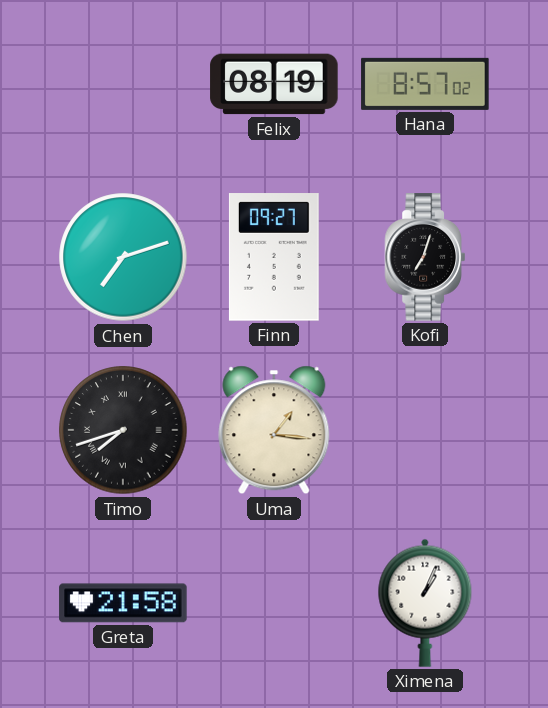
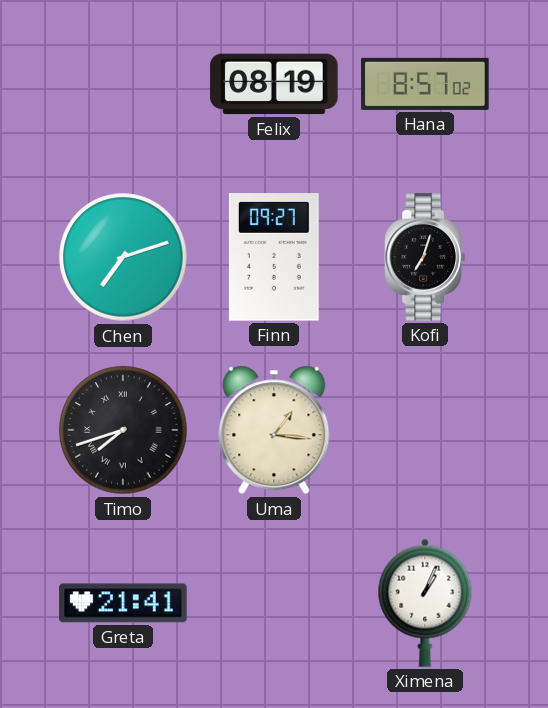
Greta: 21:58 -> 21:41 (123, 603)
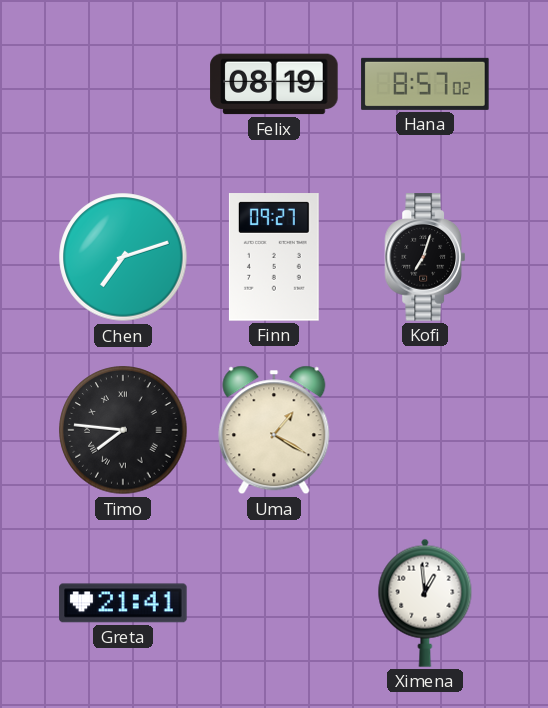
Timo: 7:42 -> 7:46 (123, 430)
Uma: 1:16 -> 1:20 (274, 430)
Ximena: 1:04 -> 12:59 (425, 603)
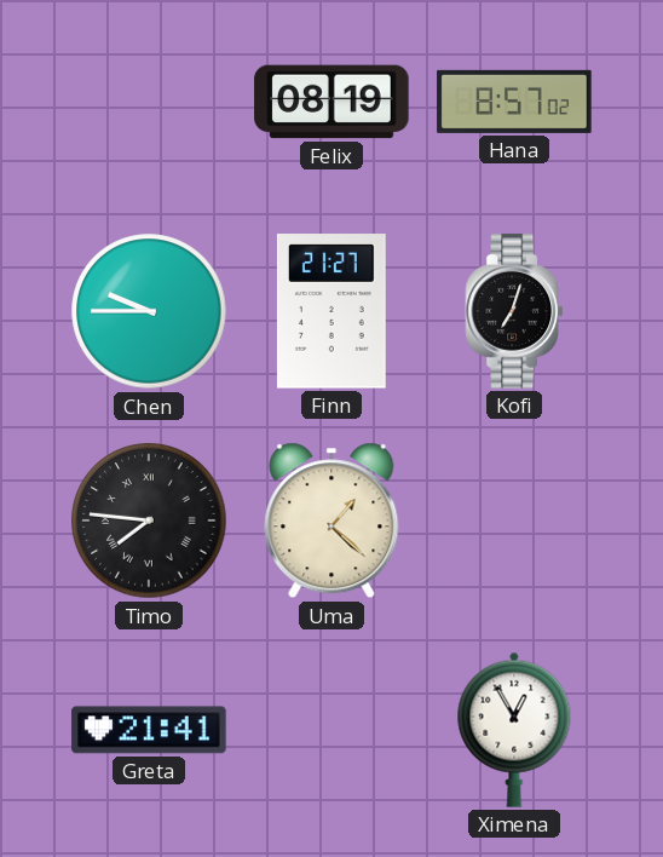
Chen: 7:12 -> 9:45 (149, 311)
Finn: 09:27 -> 21:27 (331, 311)
Uma: 1:20 -> 1:22 (331, 520)
Ximena: 12:59 -> 12:55 (514, 730)
